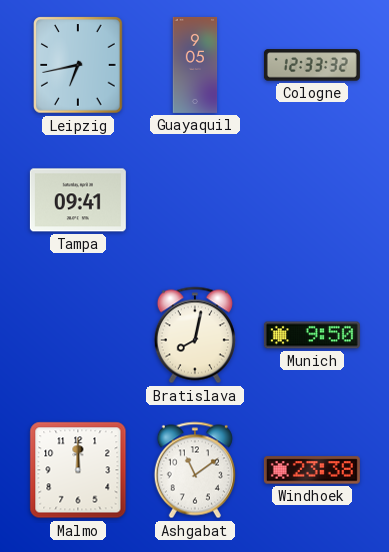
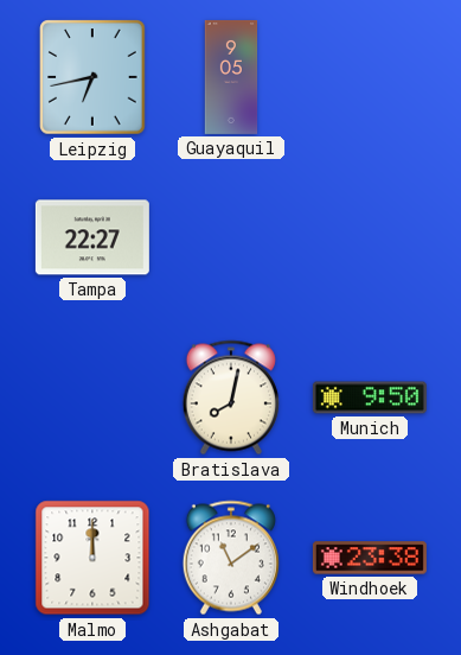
Cologne: 12:33 -> none (312, 65)
Tampa: 09:41 -> 22:27 (92, 237)
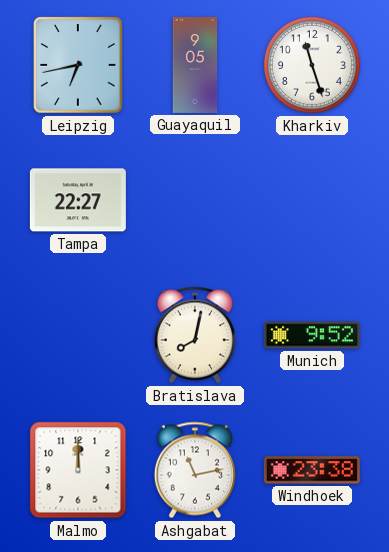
Kharkiv: none -> 11:27 (312, 65)
Munich: 9:50 -> 9:52 (312, 335)
Ashgabat: 11:09 -> 11:13 (195, 470)
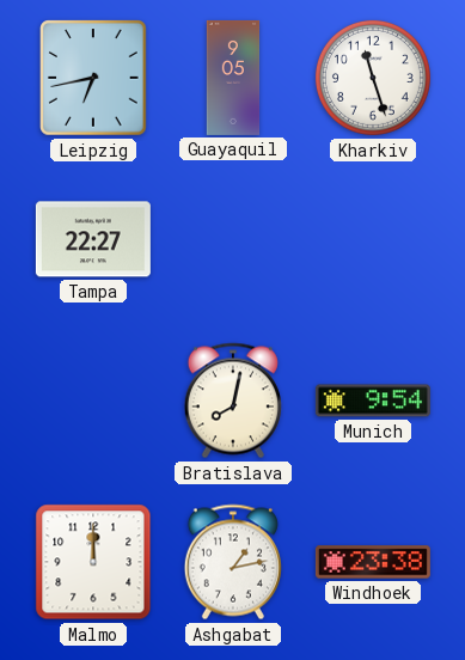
Munich: 9:52 -> 9:54 (373, 401)
Ashgabat: 11:13 -> 1:13 (233, 562)
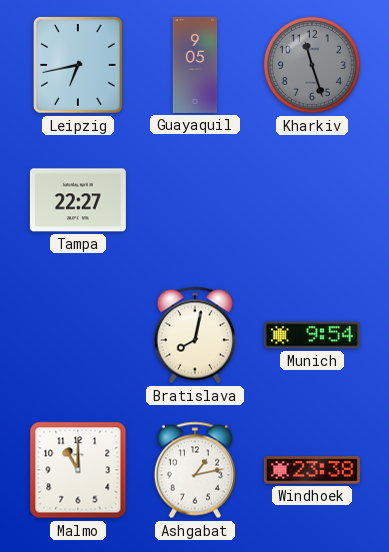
Kharkiv dial: white -> grey (312, 65)
Malmo: 12:00 -> 11:00 (78, 470)
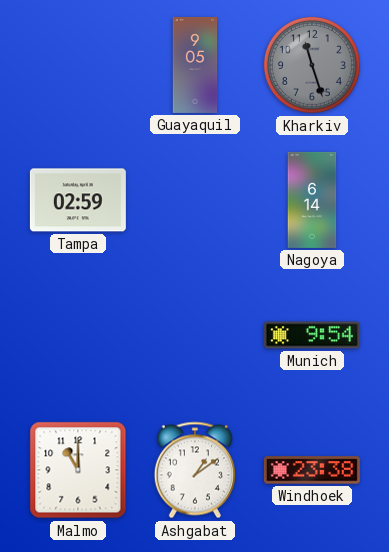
Leipzig: 6:43 -> none (78, 65)
Tampa: 22:27 -> 02:59 (78, 200)
Nagoya: none -> 6:14 (312, 200)
Bratislava: 8:02 -> none (195, 335)
Ashgabat: 1:13 -> 1:09 (195, 470)
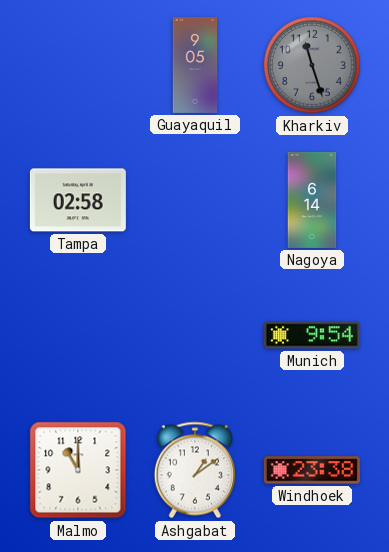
Tampa: 02:59 -> 02:58 (78, 200)
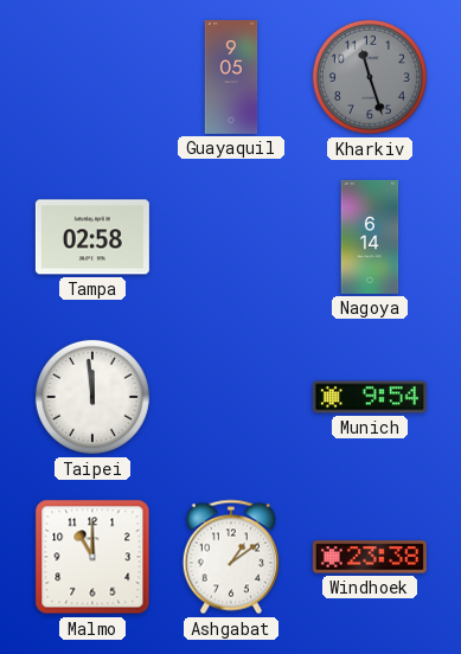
Taipei: none -> 11:59 (92, 397)
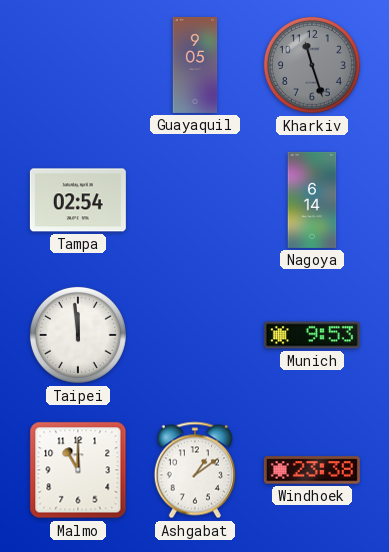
Tampa: 02:58 -> 02:54 (78, 200)
Munich: 9:54 -> 9:53 (312, 335)
